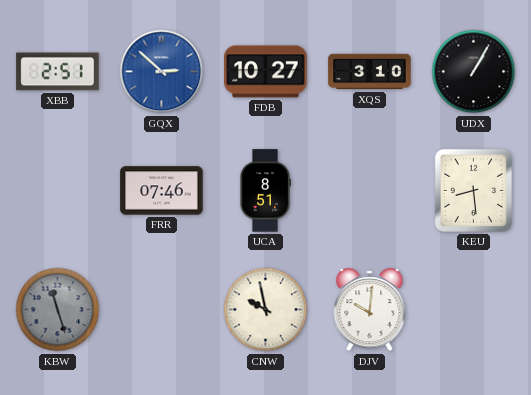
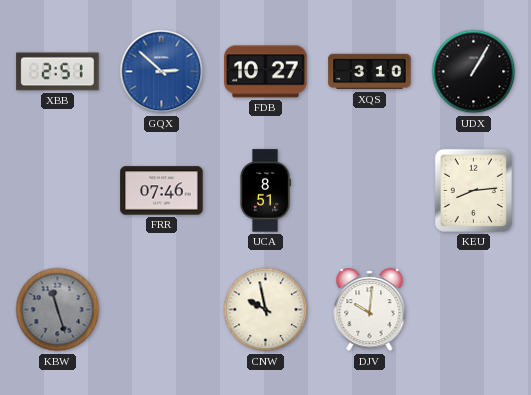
KEU: 8:29 -> 8:14 (473, 190)
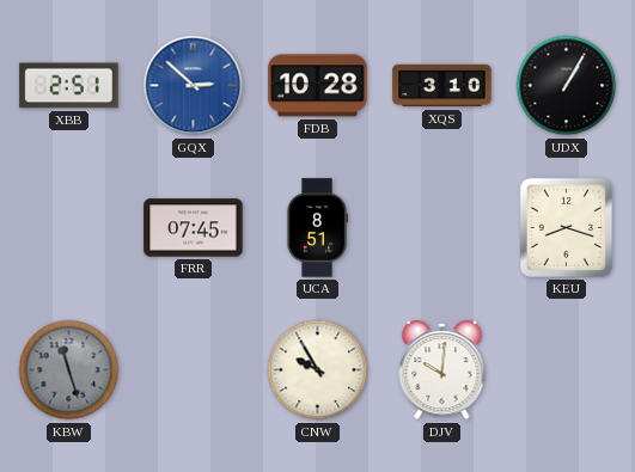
FDB: 10:27 -> 10:28 (318, 86)
FRR: 07:46 -> 07:45 (194, 228)
KEU: 8:14 -> 8:18 (566, 227)
CNW: 9:58 -> 9:55 (318, 370)
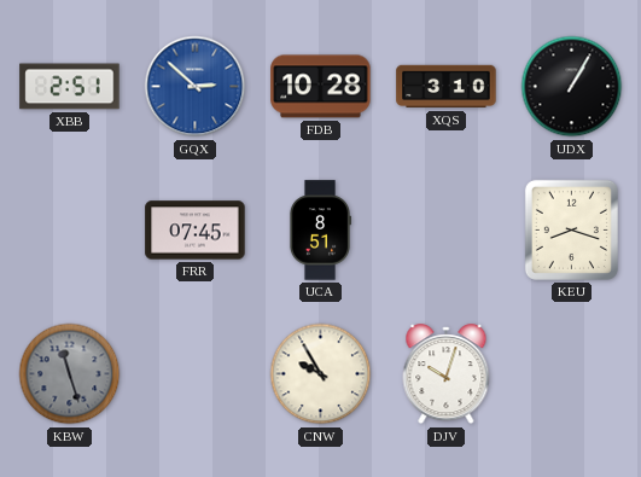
DJV: 10:01 -> 10:03 (447, 374)
